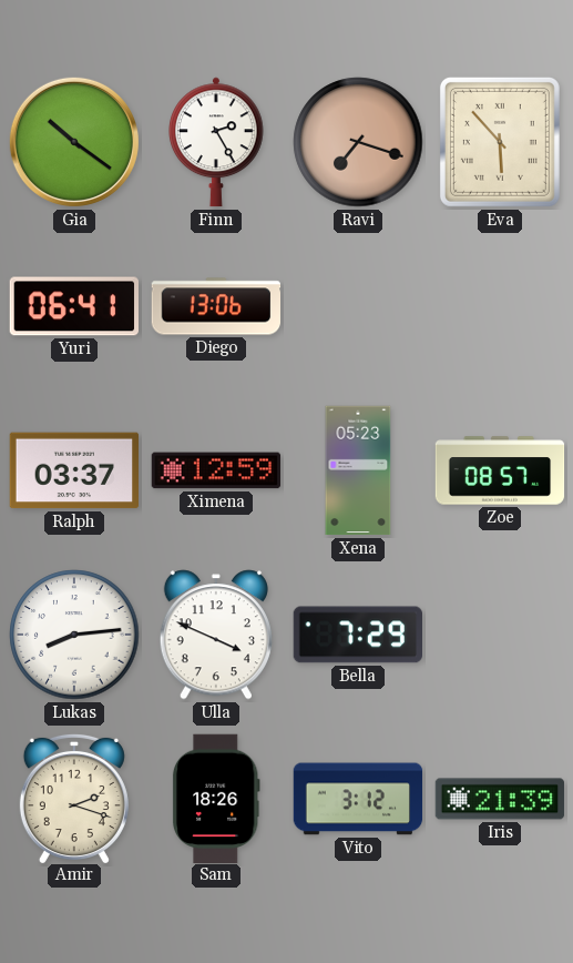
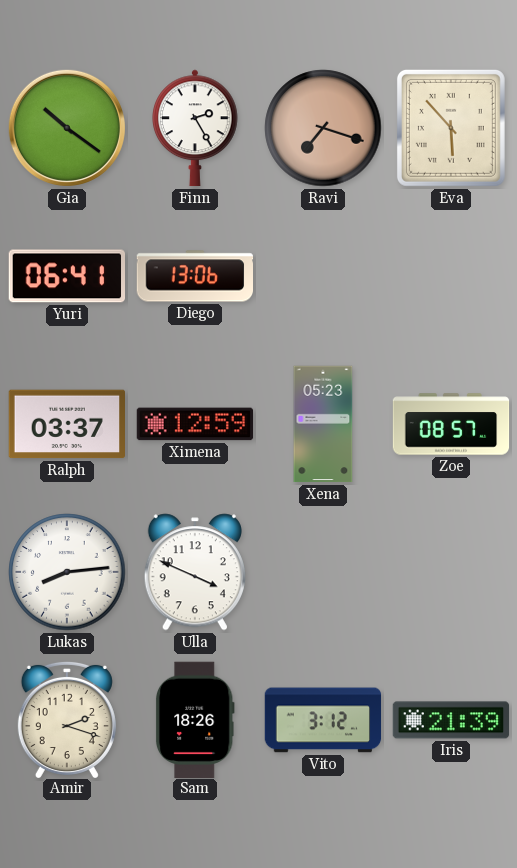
Bella: 7:29 -> none (357, 635)
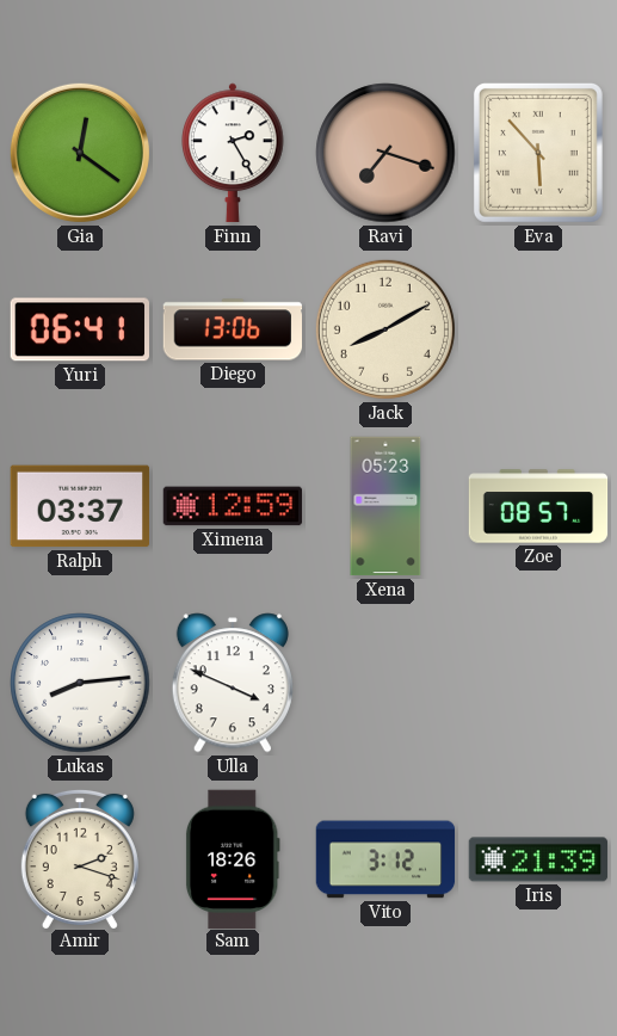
Gia: 10:21 -> 12:21 (80, 153)
Jack: none -> 8:10 (385, 329)
